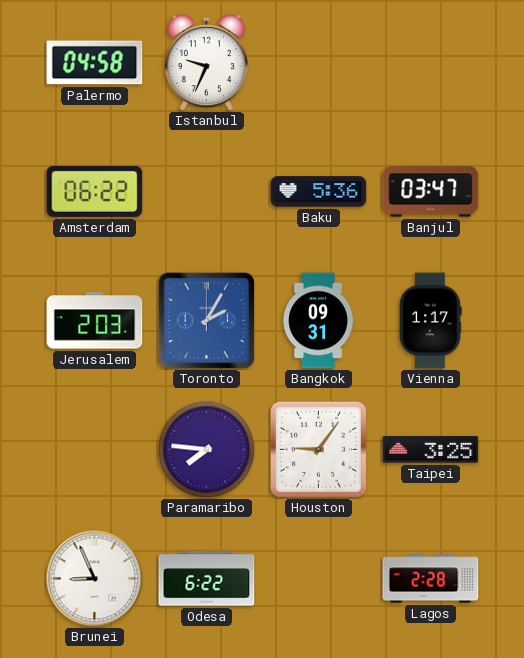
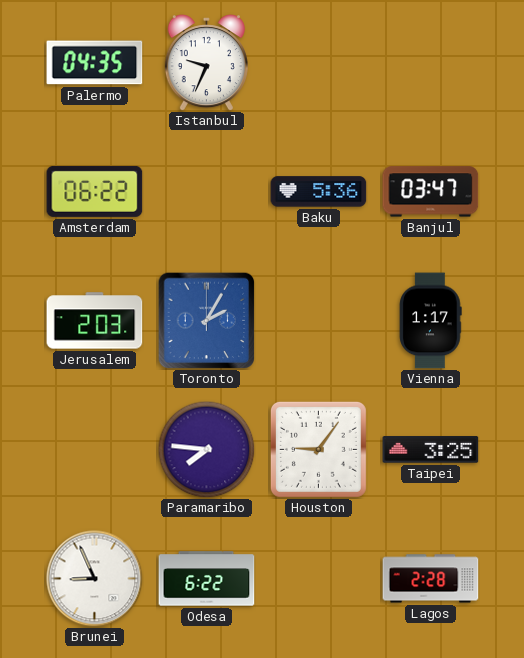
Palermo: 04:58 -> 04:35 (95, 63)
Bangkok: 09:31 -> none (318, 321)
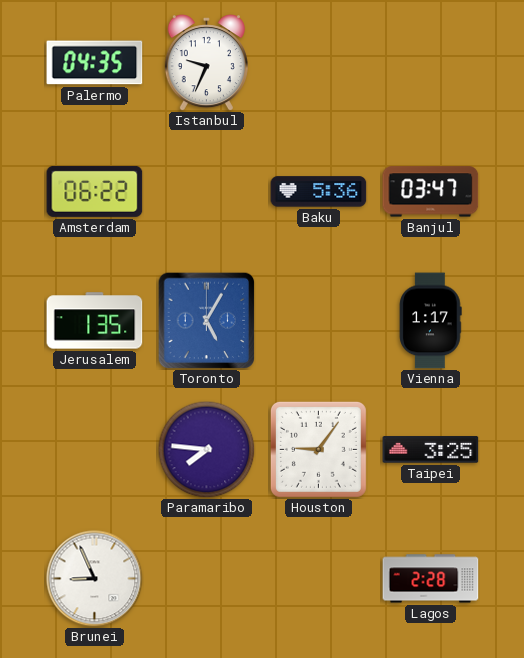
Jerusalem: 2:03 -> 1:35 (95, 321)
Toronto: 2:05 -> 5:05 (206, 320)
Odesa: 6:22 -> none (207, 579)
